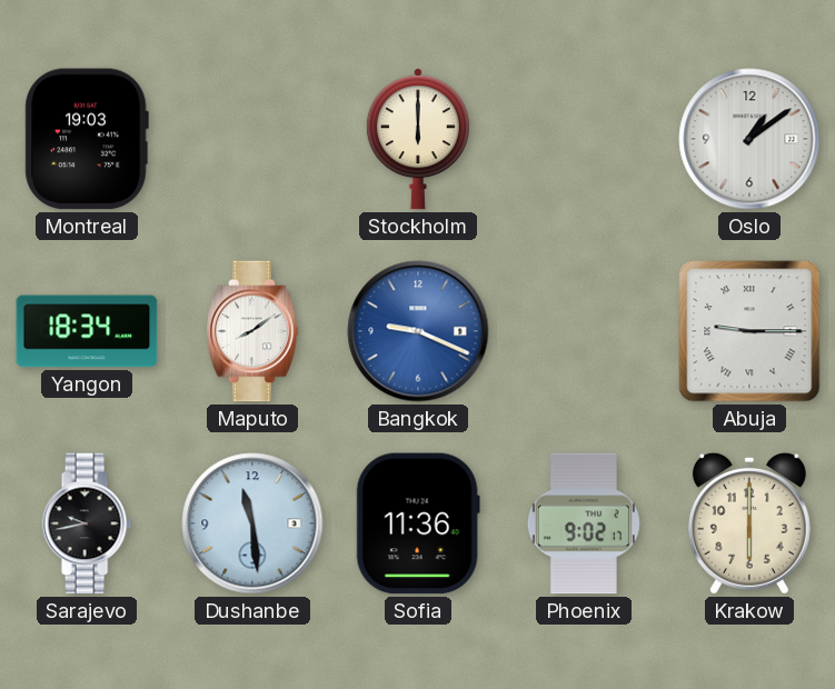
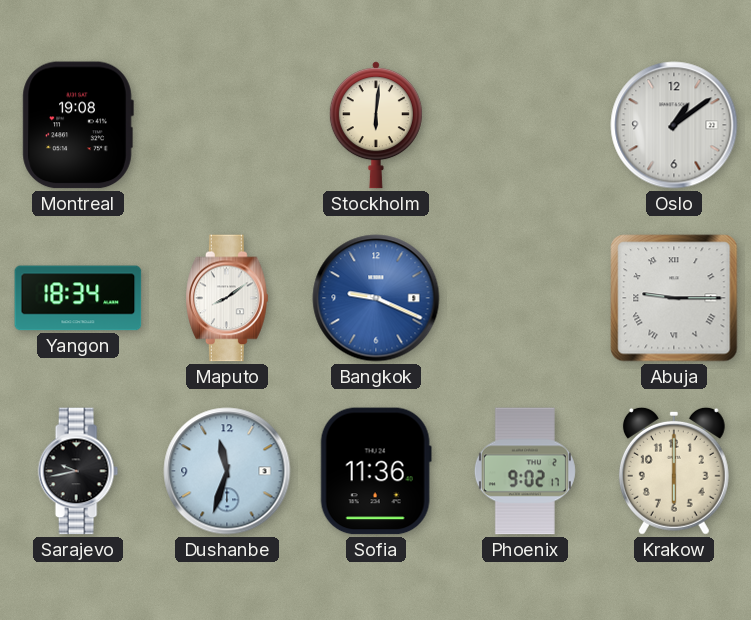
Montreal: 19:03 -> 19:08 (78, 125)
Stockholm: 6:00 -> 6:01 (376, 125)
Dushanbe: 11:29 -> 11:33 (227, 471)
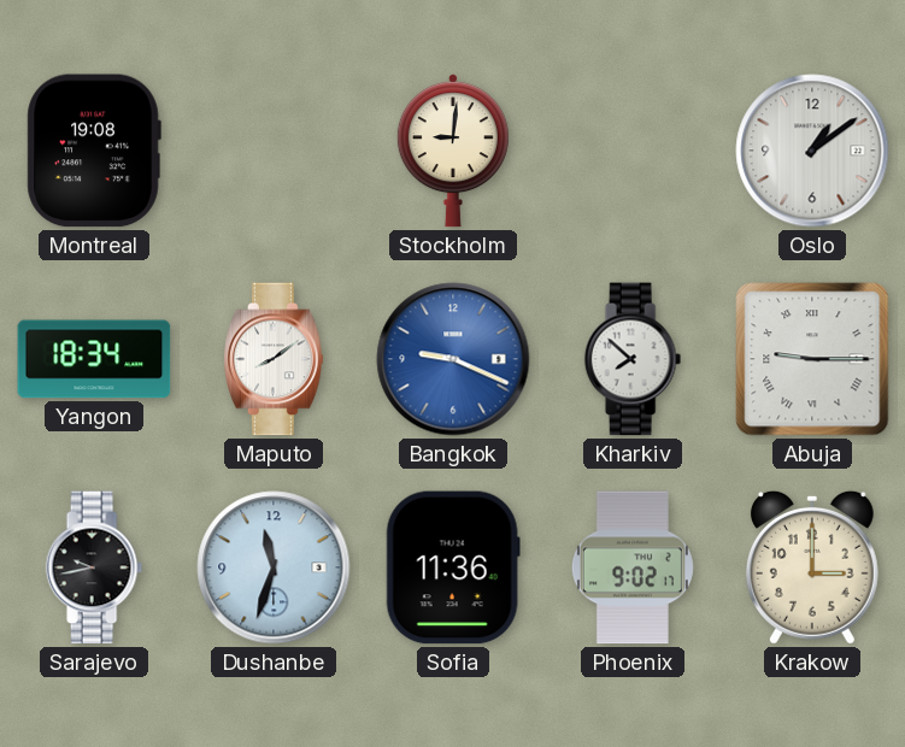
Stockholm: 6:01 -> 9:01 (453, 151)
Kharkiv: none -> 7:52 (633, 359)
Krakow: 6:00 -> 3:00 (812, 567)
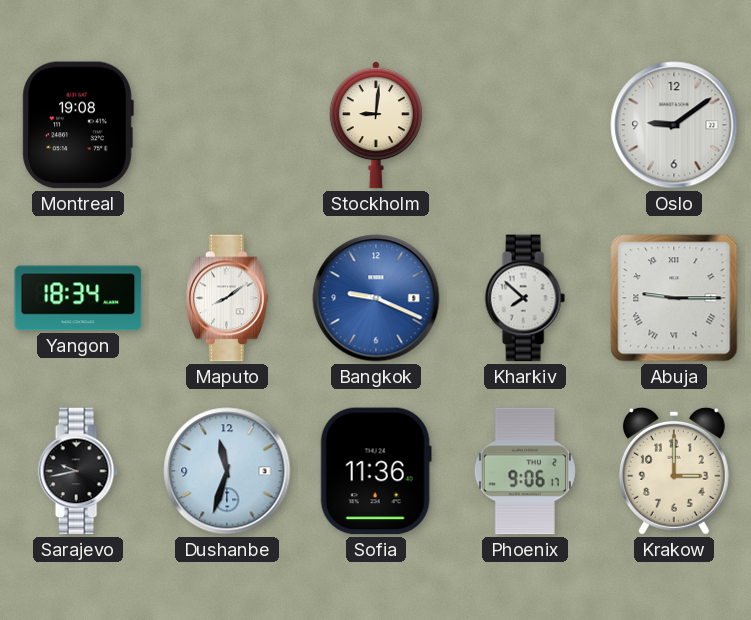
Oslo: 1:09 -> 9:09 (674, 125)
Phoenix: 9:02 -> 9:06 (525, 471)
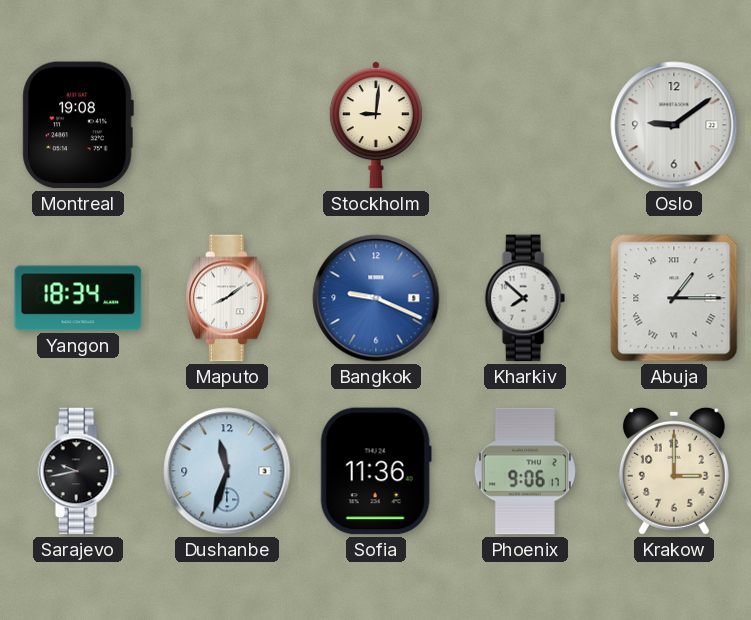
Abuja: 9:15 -> 1:15 (674, 298)
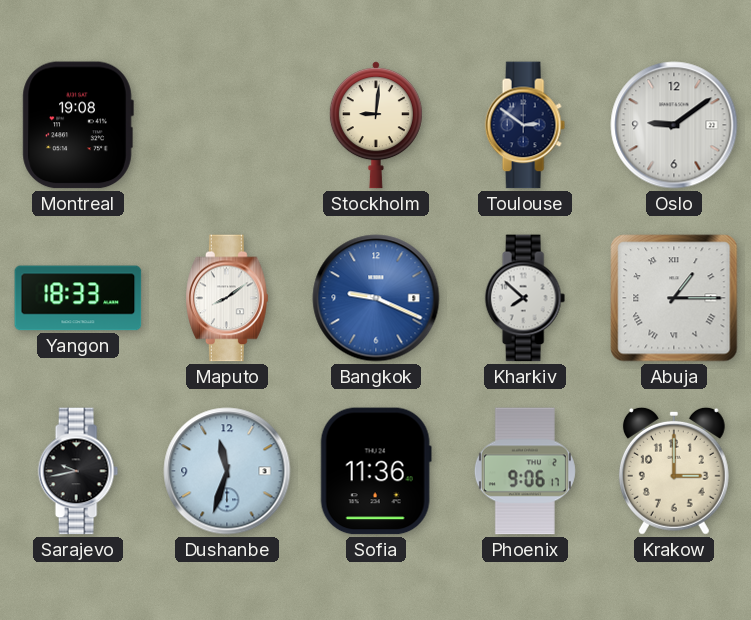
Toulouse: none -> 2:51 (525, 125)
Yangon: 18:34 -> 18:33 (78, 298)
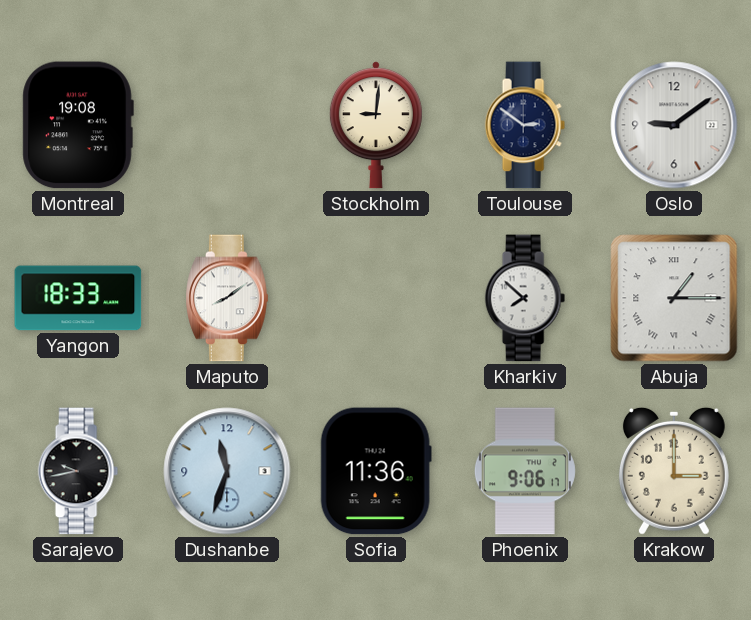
Bangkok: 9:19 -> none (376, 298)
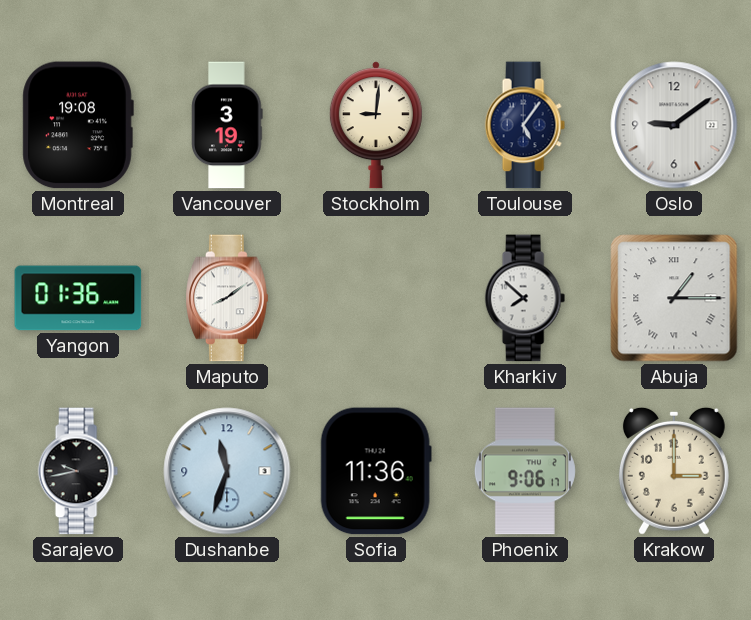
Vancouver: none -> 3:19 (227, 125)
Toulouse: 2:51 -> 5:06 (525, 125)
Yangon: 18:33 -> 01:36 (78, 298)
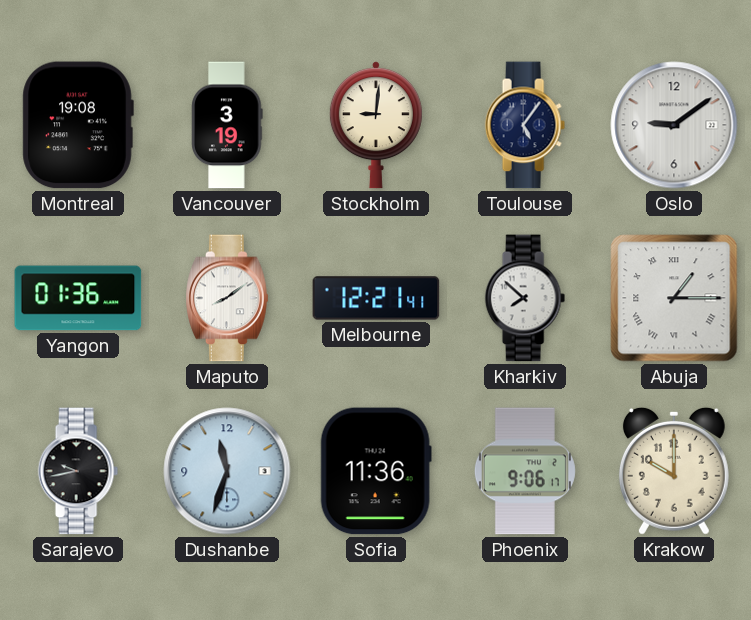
Melbourne: none -> 12:21 (376, 298)
Krakow: 3:00 -> 10:00 (674, 471)
